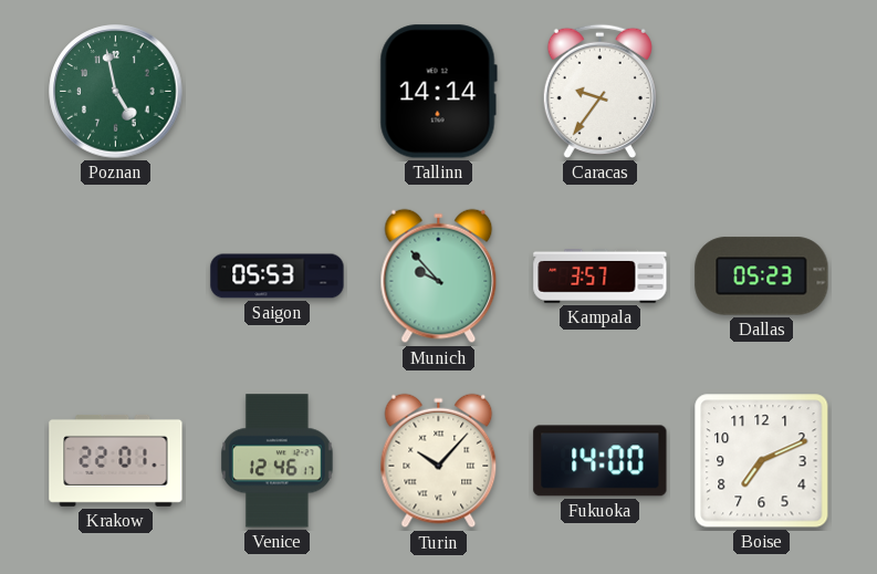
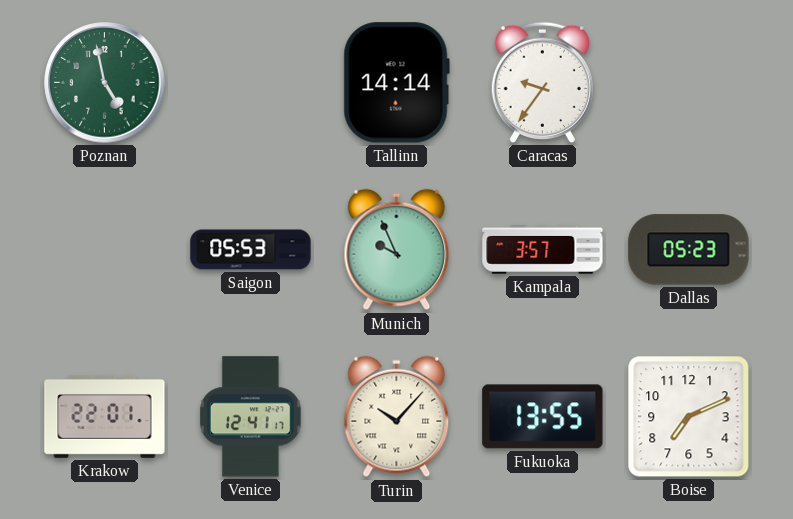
Munich: 9:53 -> 9:56 (397, 250)
Venice: 12:46 -> 12:41 (251, 417)
Fukuoka: 14:00 -> 13:55 (543, 417)
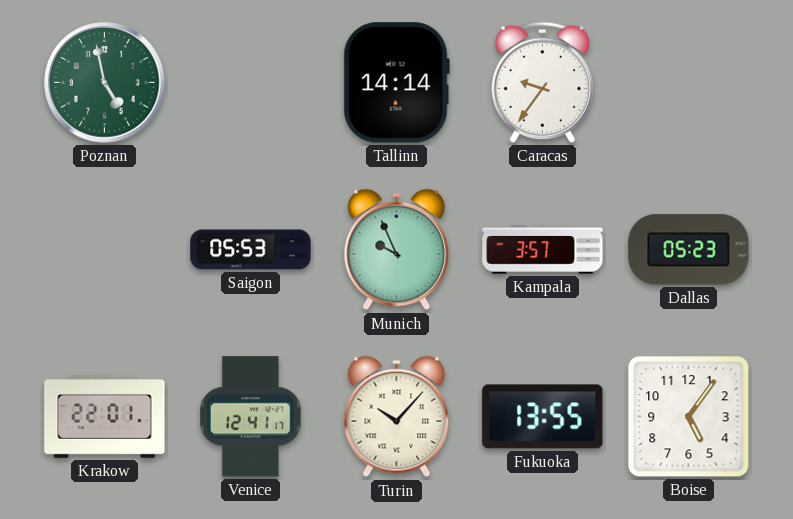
Boise: 7:11 -> 5:06 (689, 417)
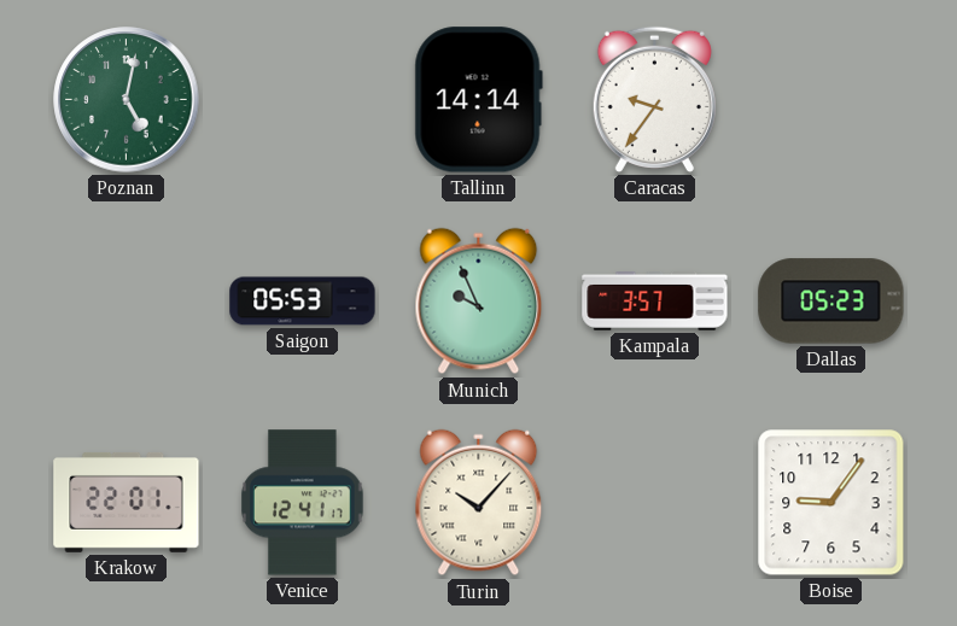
Poznan: 4:58 -> 5:02 (127, 100)
Fukuoka: 13:55 -> none (543, 417)
Boise: 5:06 -> 9:06 (831, 503)
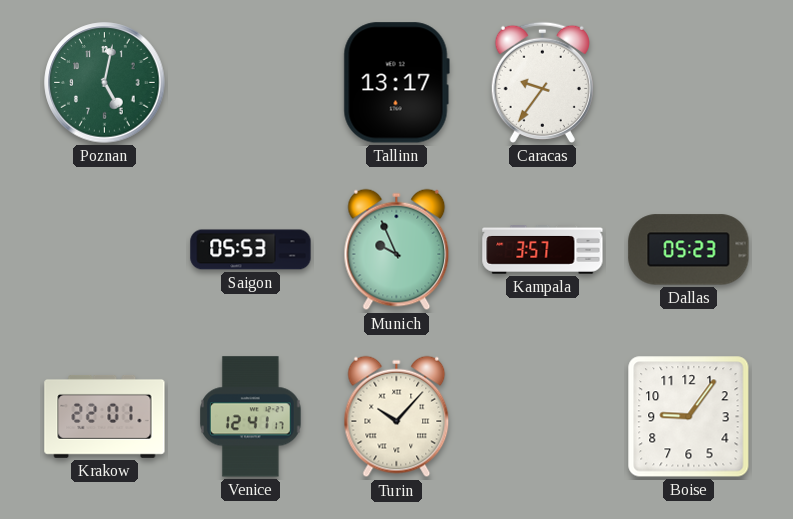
Tallinn: 14:14 -> 13:17 (396, 83)
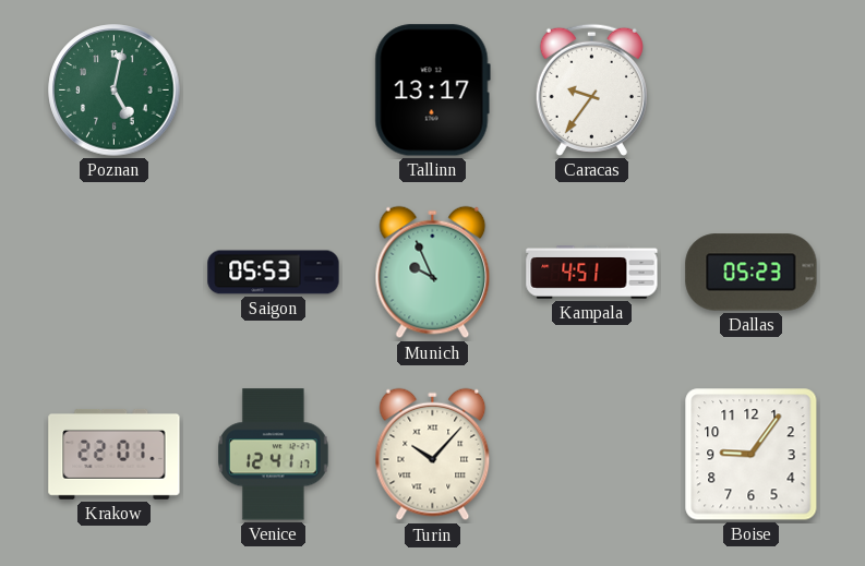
Kampala: 3:57 -> 4:51 (592, 273)
